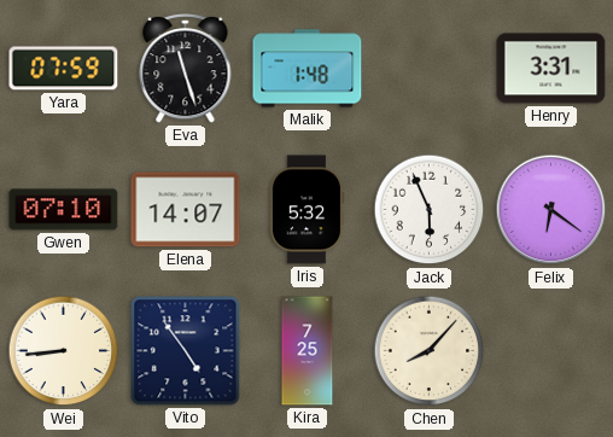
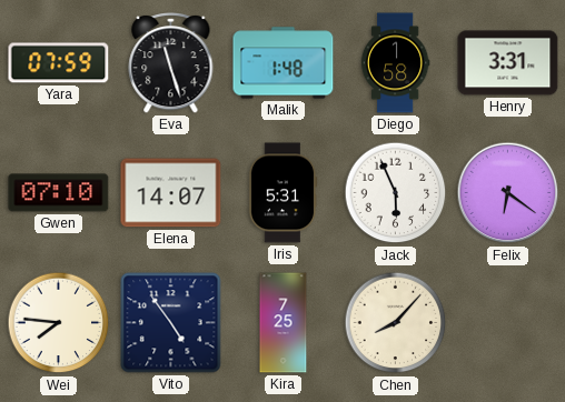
Diego: none -> 1:58 (395, 63)
Iris: 5:32 -> 5:31 (282, 193)
Wei: 8:44 -> 7:46 (59, 323)
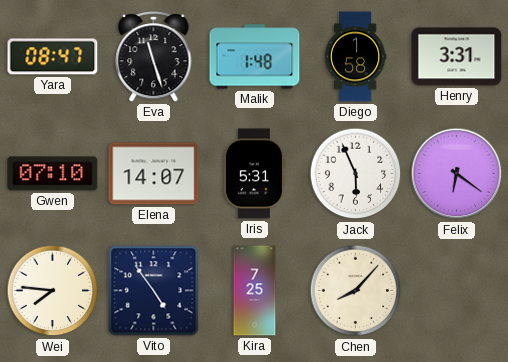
Yara: 07:59 -> 08:47 (53, 57)
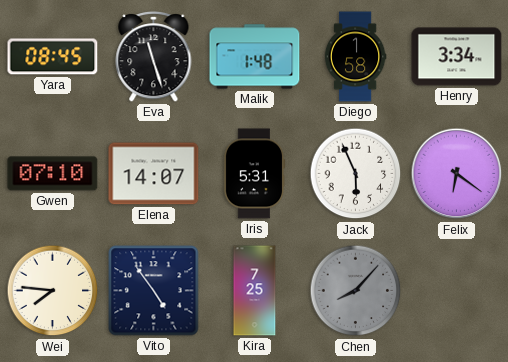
Yara: 08:47 -> 08:45 (53, 57)
Henry: 3:31 -> 3:34 (457, 57)
Chen dial: cream -> grey (356, 291)
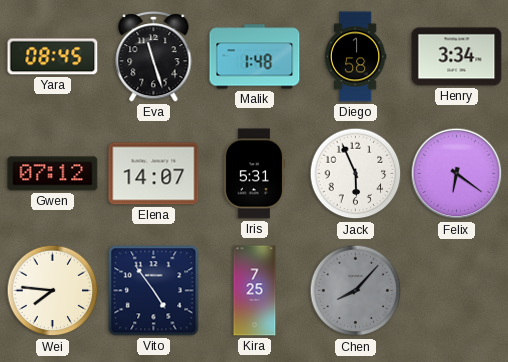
Gwen: 07:10 -> 07:12 (53, 174)
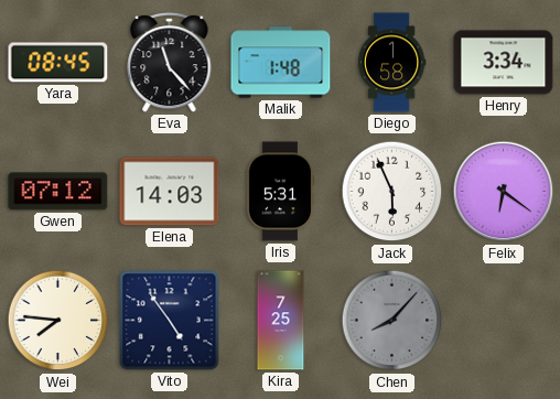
Eva: 11:27 -> 11:23 (170, 63)
Elena: 14:07 -> 14:03 (170, 192)
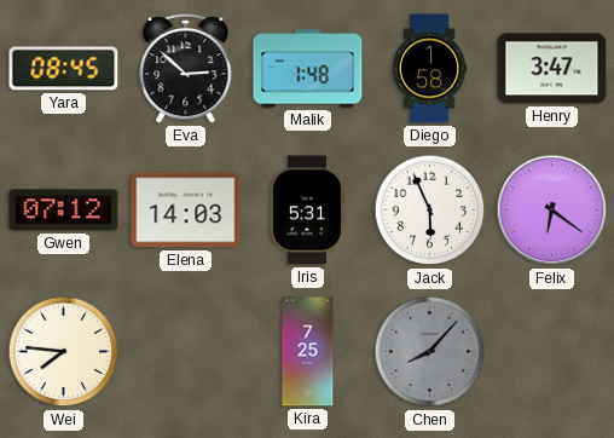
Eva: 11:23 -> 2:52 (186, 69)
Henry: 3:34 -> 3:47 (552, 69)
Vito: 4:54 -> none (170, 321)
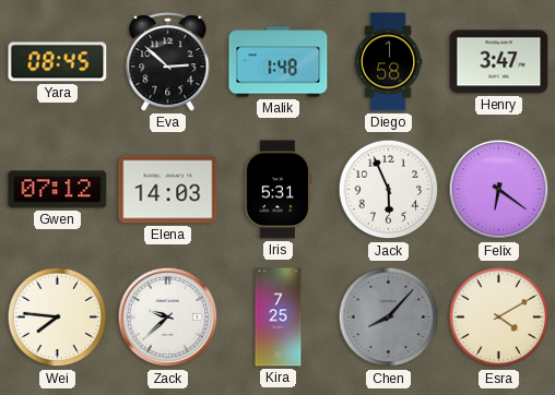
Zack: none -> 9:38 (168, 318)
Esra: none -> 4:10 (499, 318)
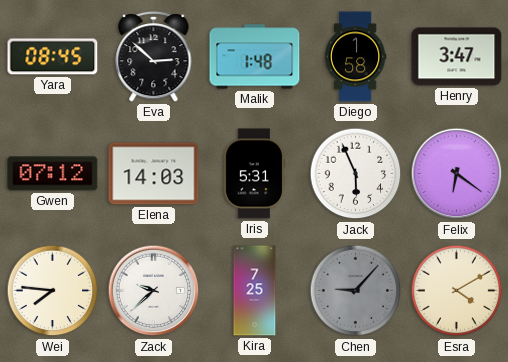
Chen: 8:07 -> 9:07 (356, 291)
